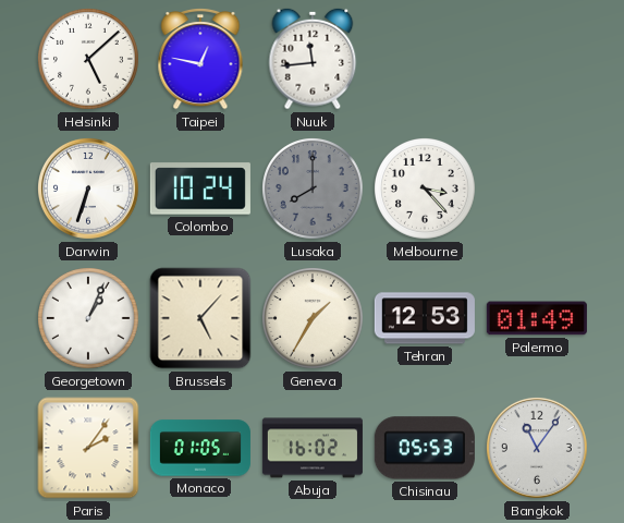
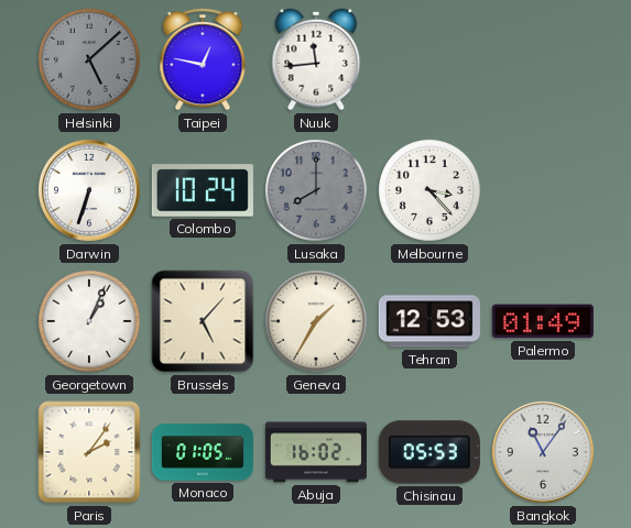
Helsinki dial: white -> grey (90, 61)
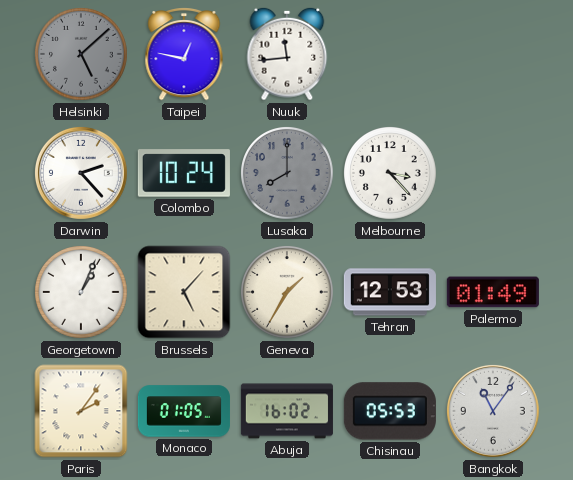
Darwin: 6:33 -> 2:23 (81, 173)
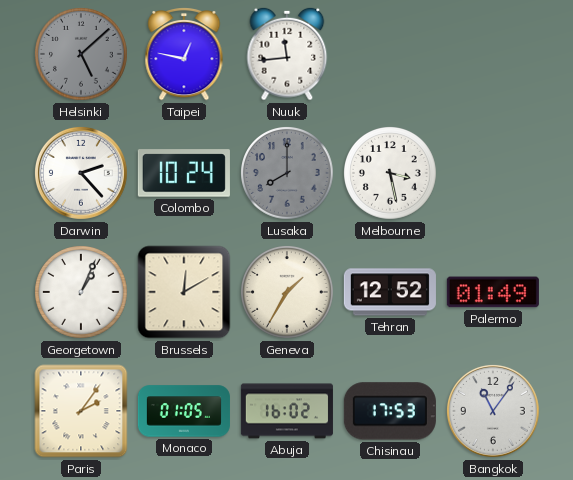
Melbourne: 3:23 -> 3:28 (391, 174)
Brussels: 5:07 -> 12:10 (184, 292)
Tehran: 12:53 -> 12:52 (390, 292)
Chisinau: 05:53 -> 17:53 (390, 411)
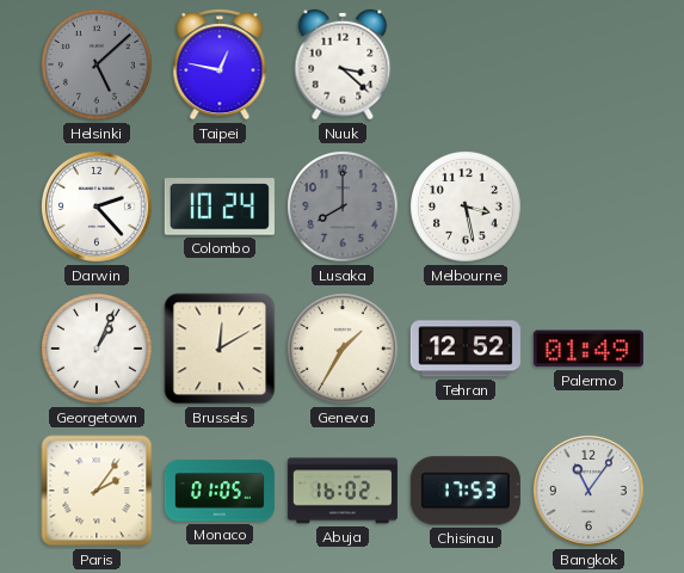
Nuuk: 11:44 -> 3:22 (343, 64)
